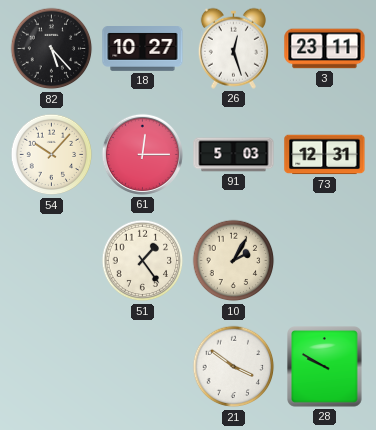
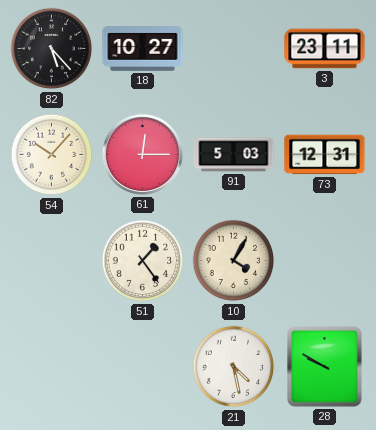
26: 12:27 -> none (233, 48)
10: 2:05 -> 4:05 (234, 261)
21: 3:51 -> 4:28 (234, 367)
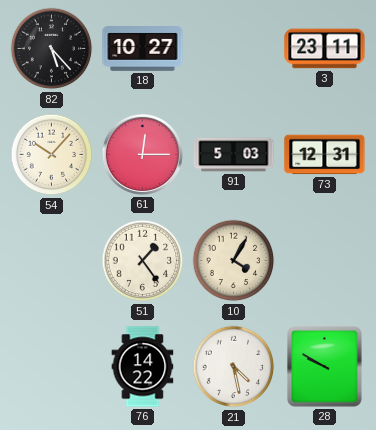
76: none -> 14:22 (143, 367)
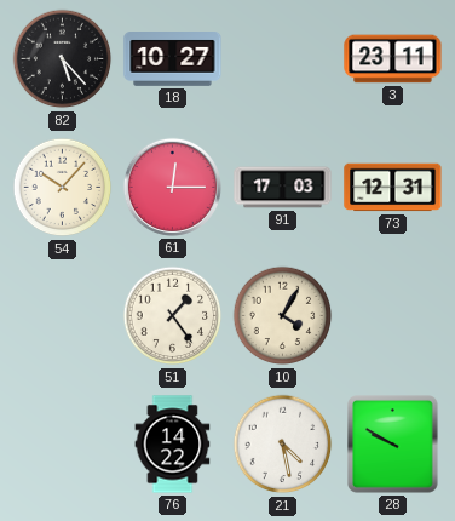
91: 5:03 -> 17:03 (283, 188)
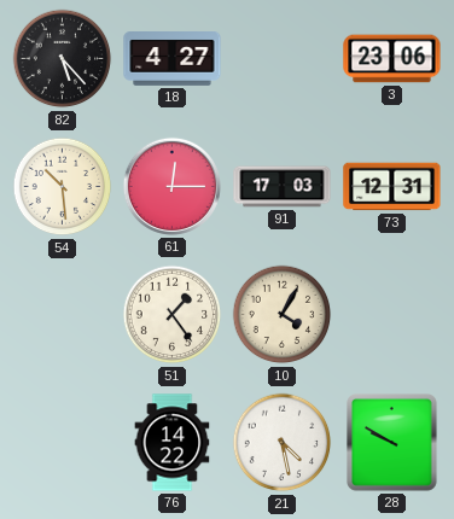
18: 10:27 -> 4:27 (173, 59)
3: 23:11 -> 23:06 (392, 59)
54: 10:07 -> 10:29 (63, 187)
